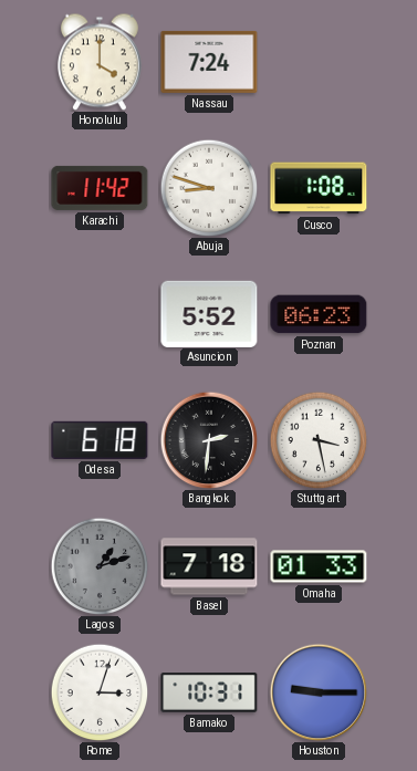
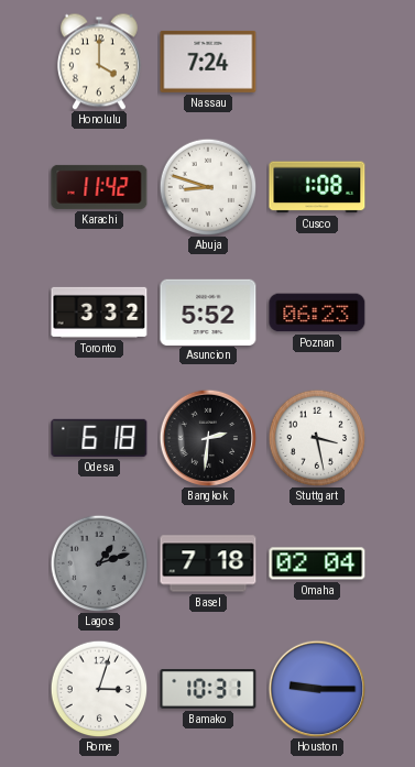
Toronto: none -> 3:32 (99, 313)
Omaha: 01:33 -> 02:04 (317, 563)
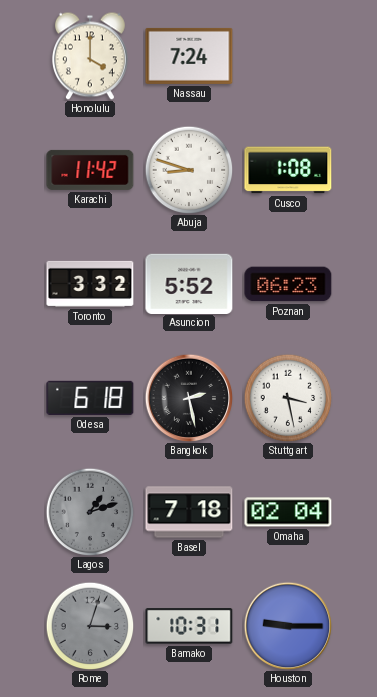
Bangkok: 2:31 -> 2:28 (189, 398)
Rome dial: white -> grey (90, 626)
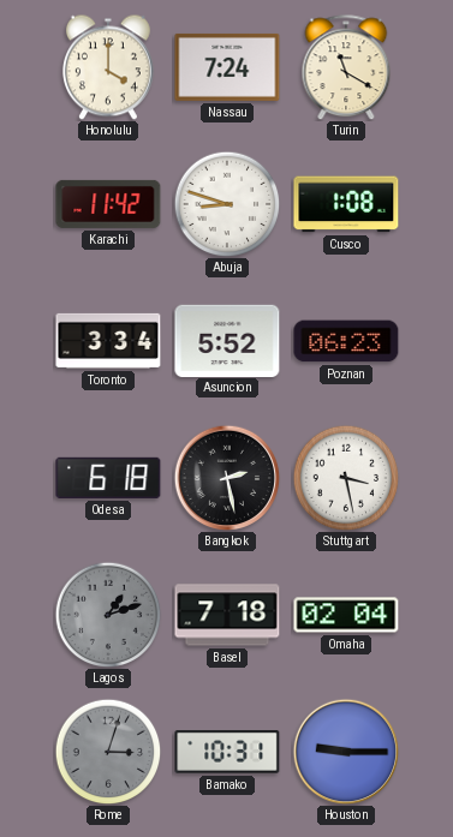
Turin: none -> 11:20 (346, 67)
Toronto: 3:32 -> 3:34 (108, 341)
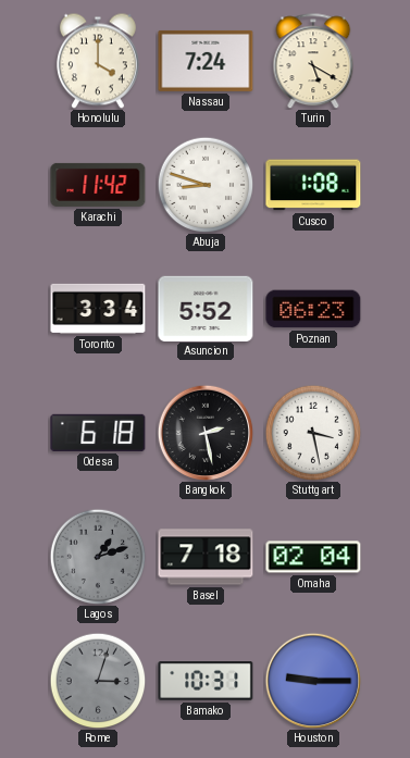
Turin: 11:20 -> 5:20 (313, 61)
